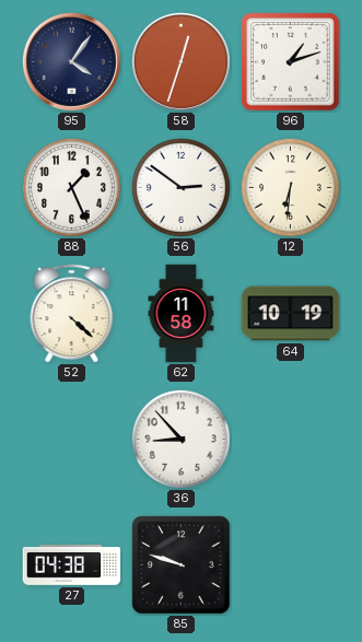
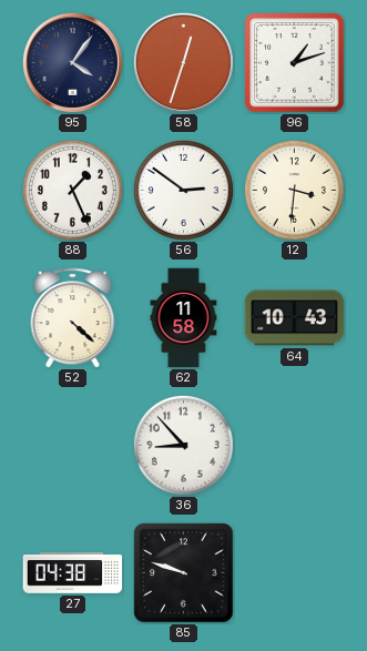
12: 6:31 -> 3:31 (294, 190)
64: 10:19 -> 10:43 (295, 318)
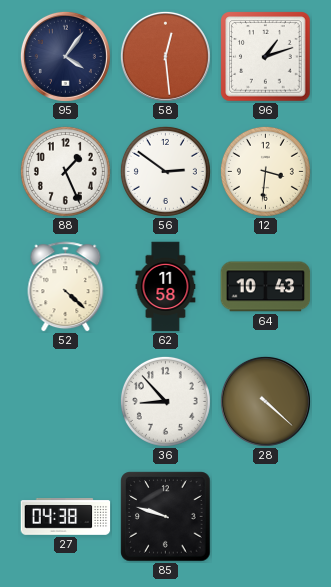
58: 12:33 -> 12:29 (165, 56)
28: none -> 4:22 (265, 401)
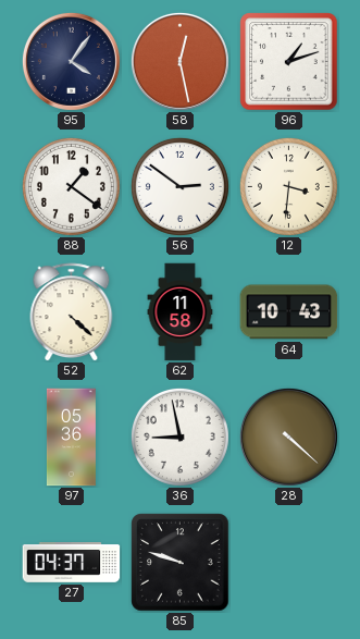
58: 12:29 -> 12:28 (179, 61)
88: 1:26 -> 1:21 (71, 186)
97: none -> 05:36 (71, 438)
36: 8:53 -> 8:58 (179, 437)
27: 04:38 -> 04:37 (72, 563)
